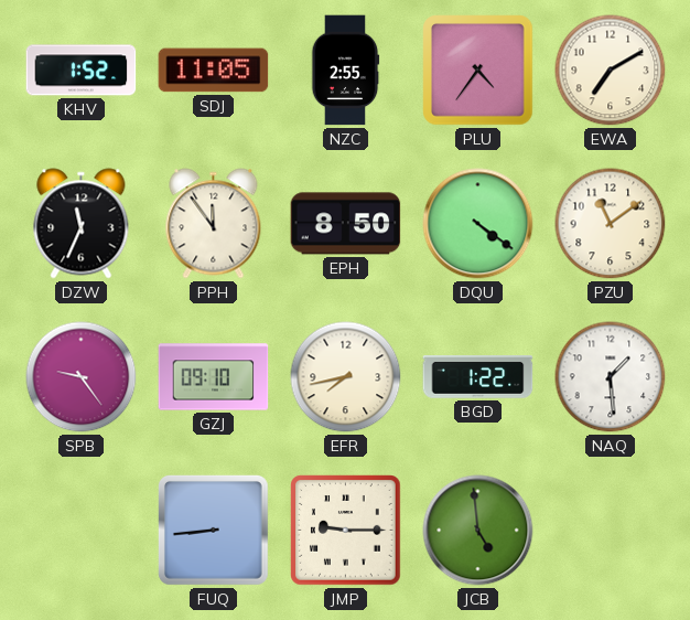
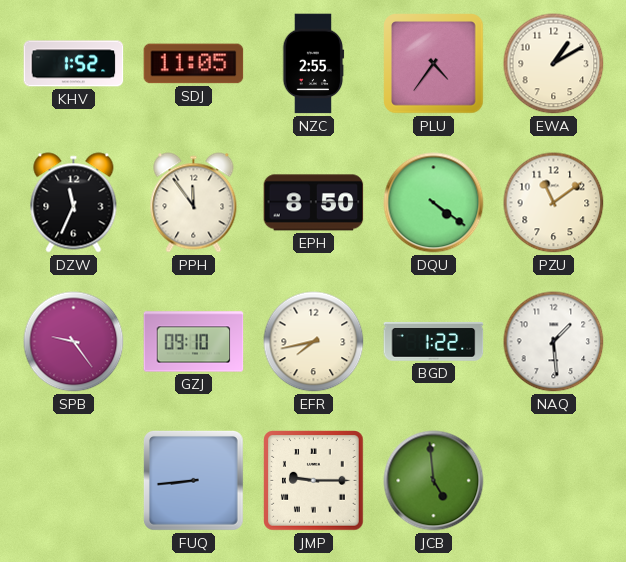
EWA: 7:10 -> 1:10 (554, 64)
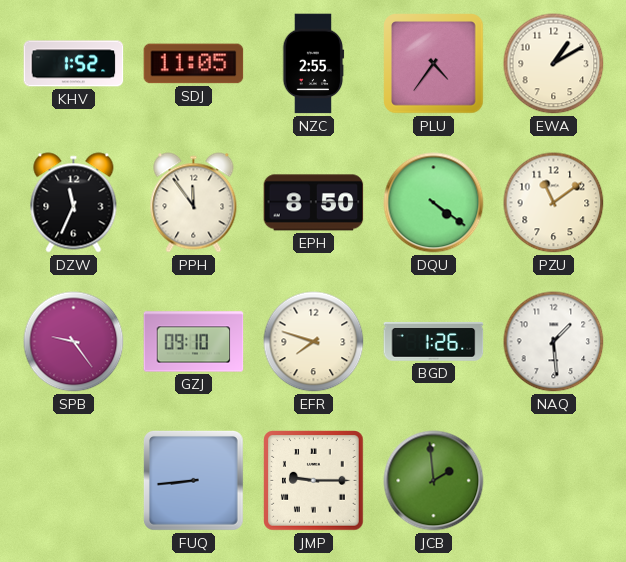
EFR: 7:43 -> 7:48 (314, 342)
BGD: 1:22 -> 1:26 (434, 342)
JCB: 4:59 -> 1:59 (434, 481)
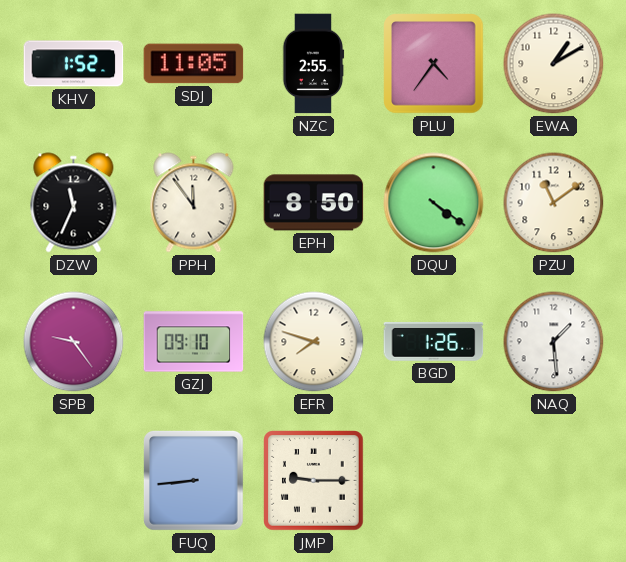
JCB: 1:59 -> none (434, 481)
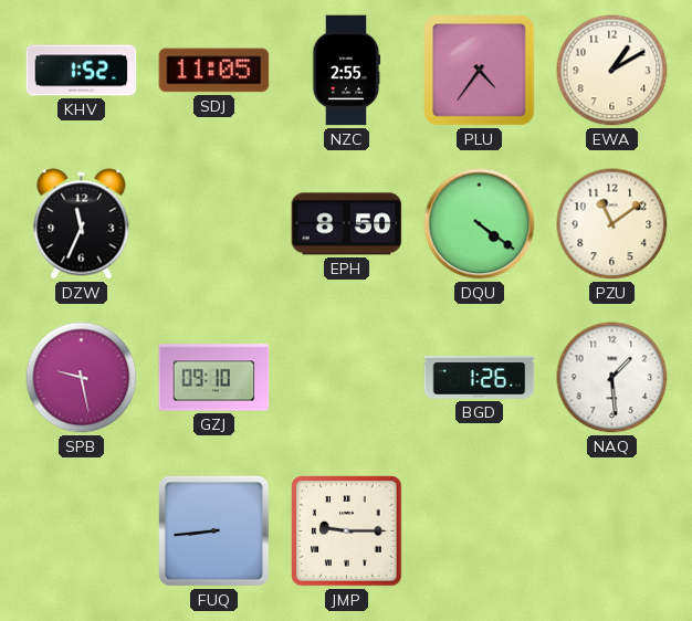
PPH: 11:54 -> none (194, 203)
SPB: 9:24 -> 9:28 (82, 378)
EFR: 7:48 -> none (314, 342)
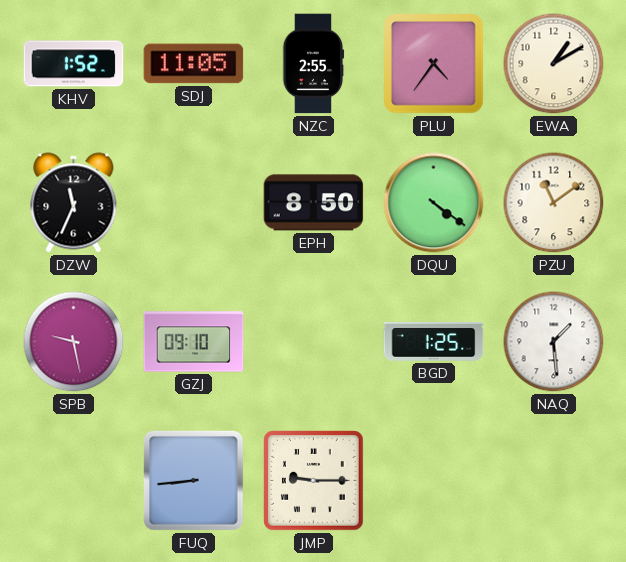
BGD: 1:26 -> 1:25 (434, 342)
